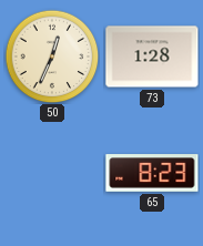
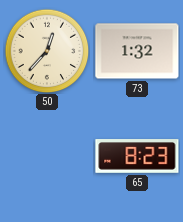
50: 12:34 -> 12:37 (47, 51)
73: 1:28 -> 1:32 (137, 51)
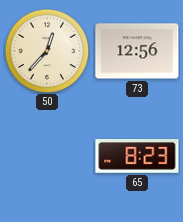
73: 1:32 -> 12:56 (137, 51)
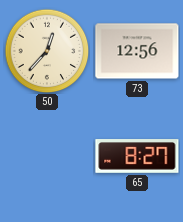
65: 8:23 -> 8:27 (137, 156)
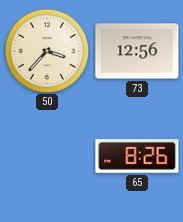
50: 12:37 -> 3:37 (47, 51)
65: 8:27 -> 8:26 (137, 156)
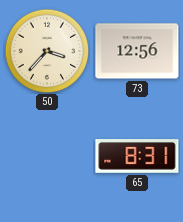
65: 8:26 -> 8:31 (137, 156)
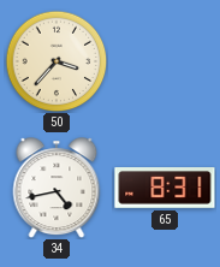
73: 12:56 -> none (137, 51)
34: none -> 4:43 (57, 188)
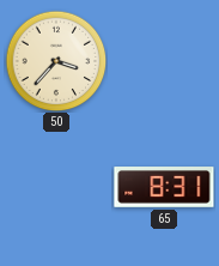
34: 4:43 -> none (57, 188)
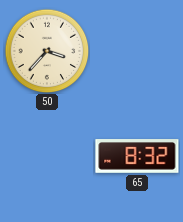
65: 8:31 -> 8:32 (137, 156)
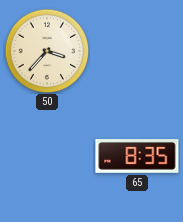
65: 8:32 -> 8:35 (137, 156)
